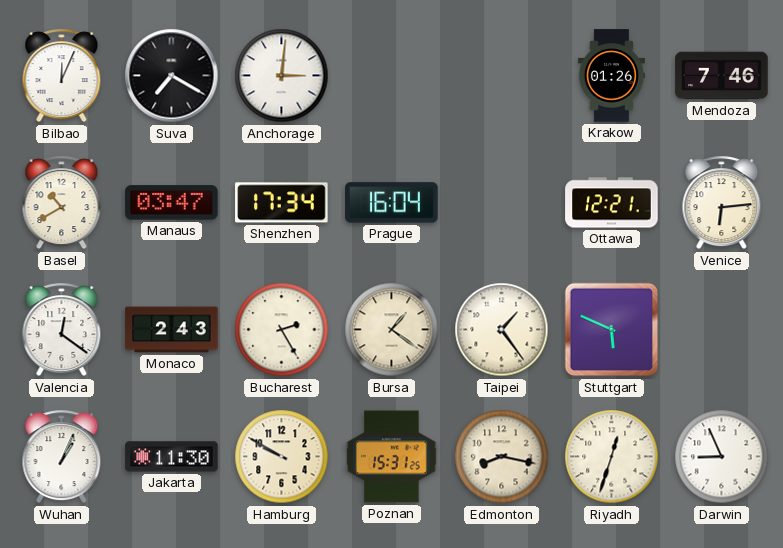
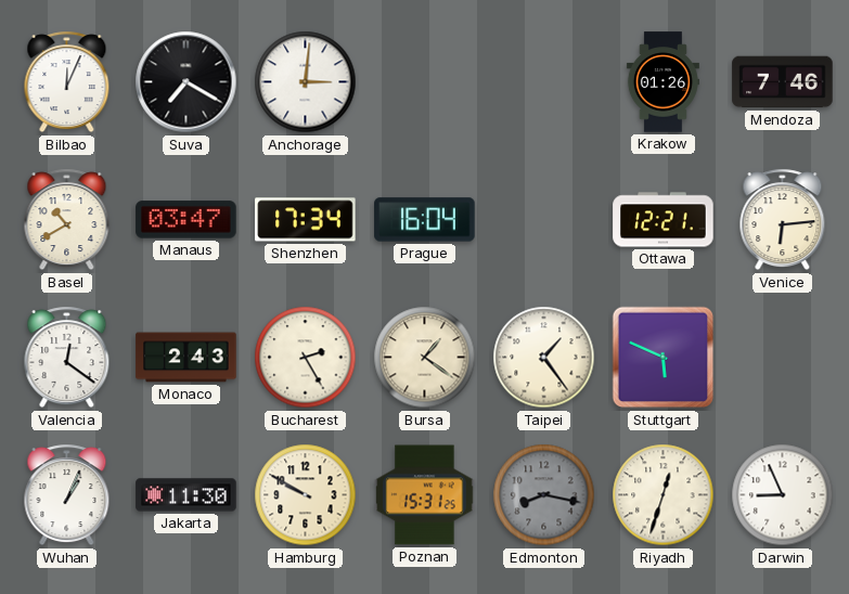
Edmonton dial: cream -> grey (544, 495)
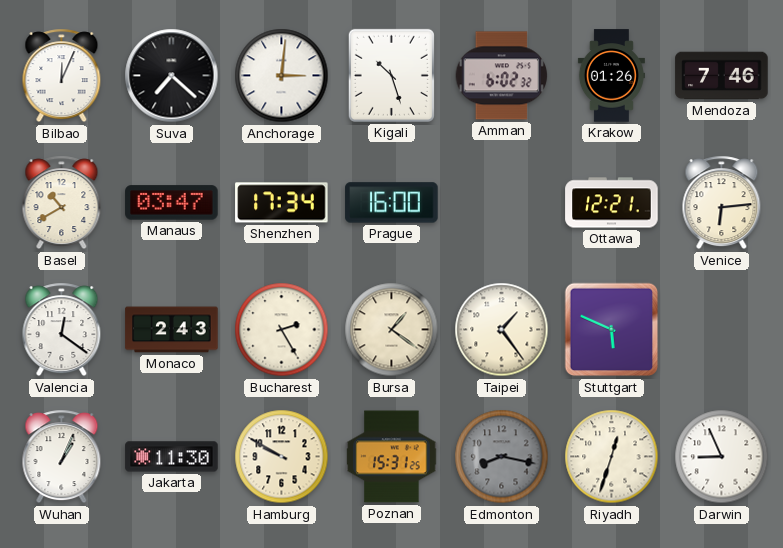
Suva: 7:20 -> 7:22 (172, 76)
Kigali: none -> 10:27 (391, 75)
Amman: none -> 6:02 (502, 76)
Prague: 16:04 -> 16:00 (392, 203)
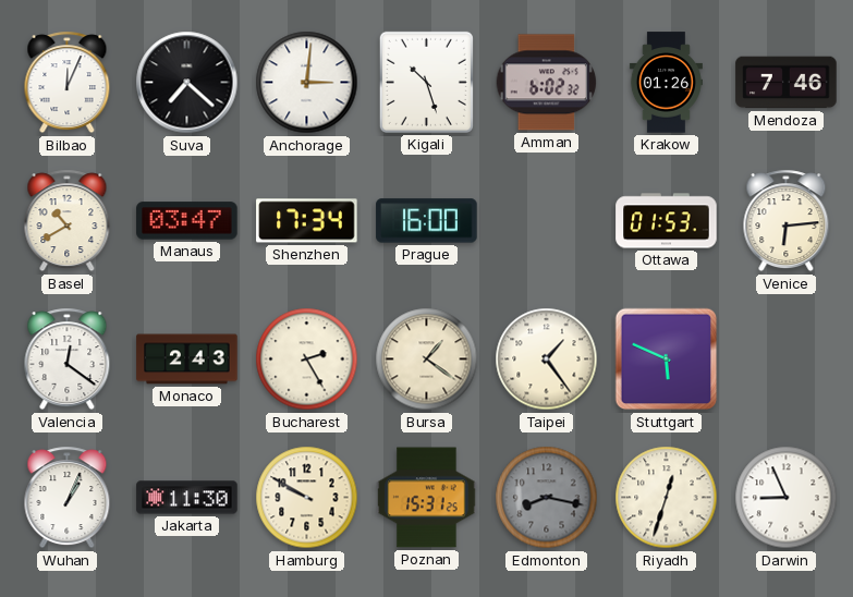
Ottawa: 12:21 -> 01:53 (667, 221)
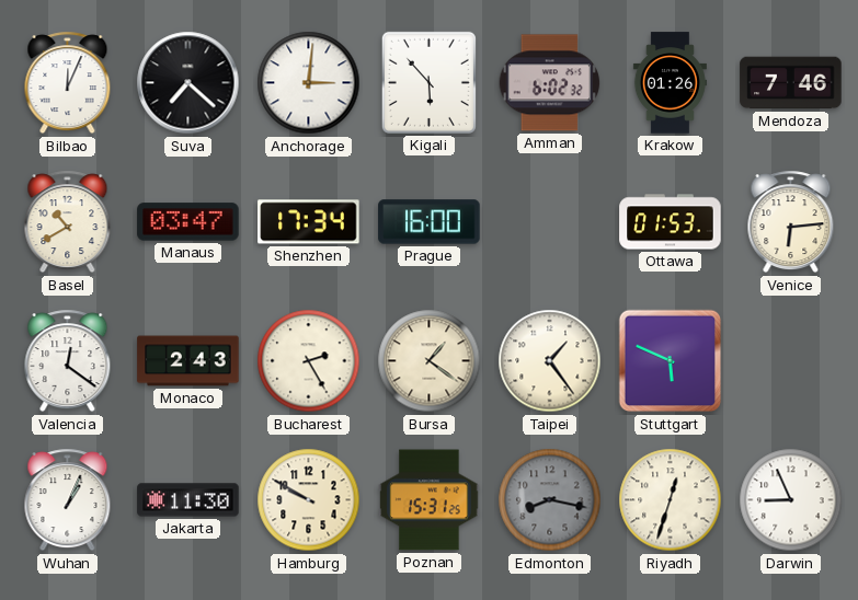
Kigali: 10:27 -> 5:53 (428, 82)
